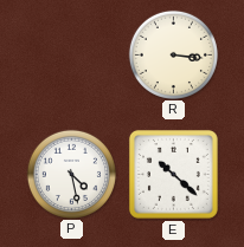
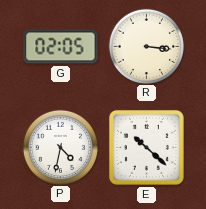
G: none -> 02:05 (61, 47)
P: 4:28 -> 4:32 (60, 147)
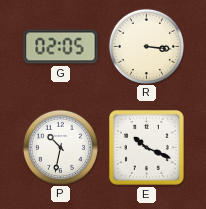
P: 4:32 -> 10:32 (60, 147)
E: 10:22 -> 10:19 (146, 147)
